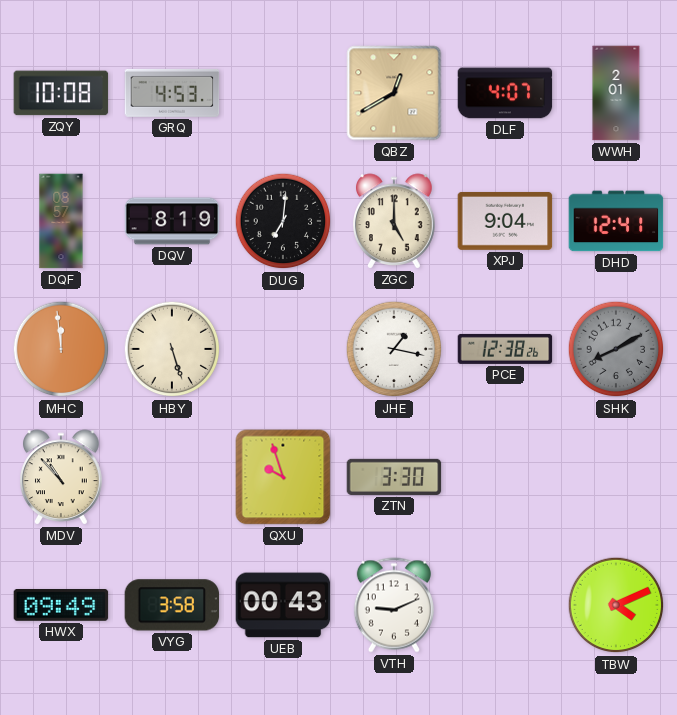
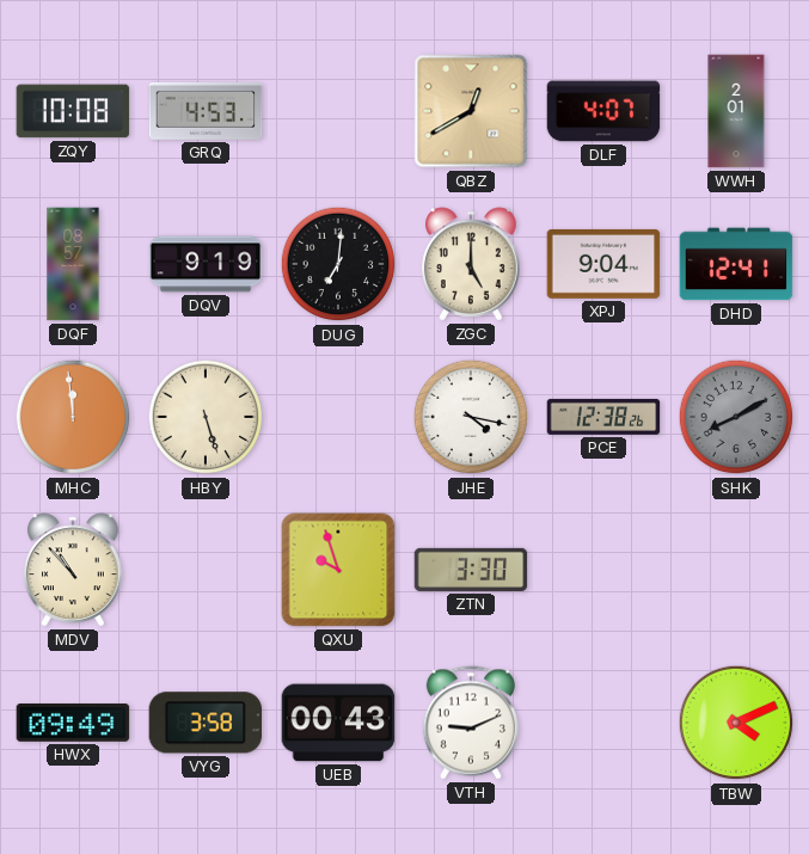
DQV: 8:19 -> 9:19 (206, 264)
JHE: 1:17 -> 4:17 (471, 417)
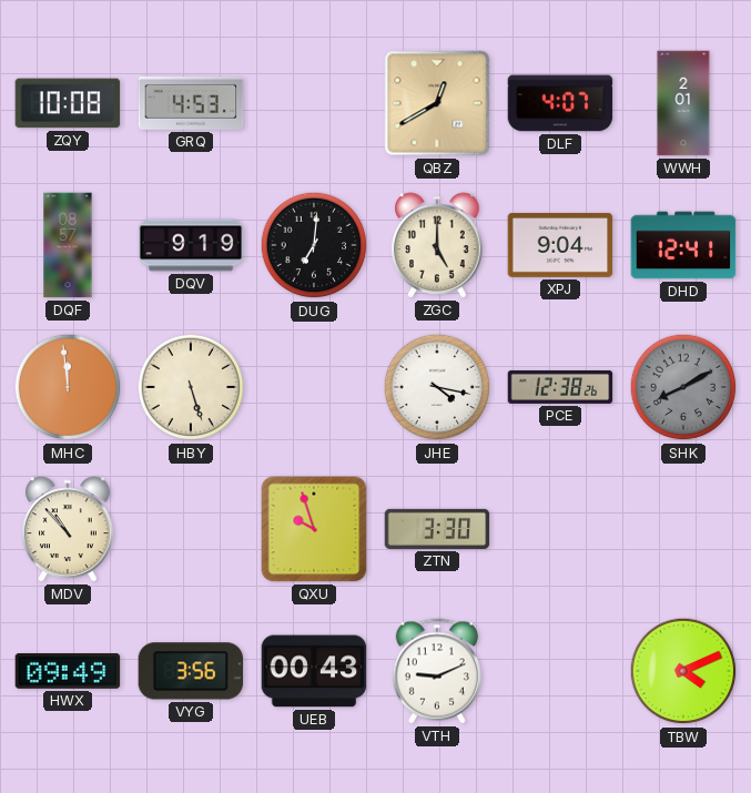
VYG: 3:58 -> 3:56 (191, 671)
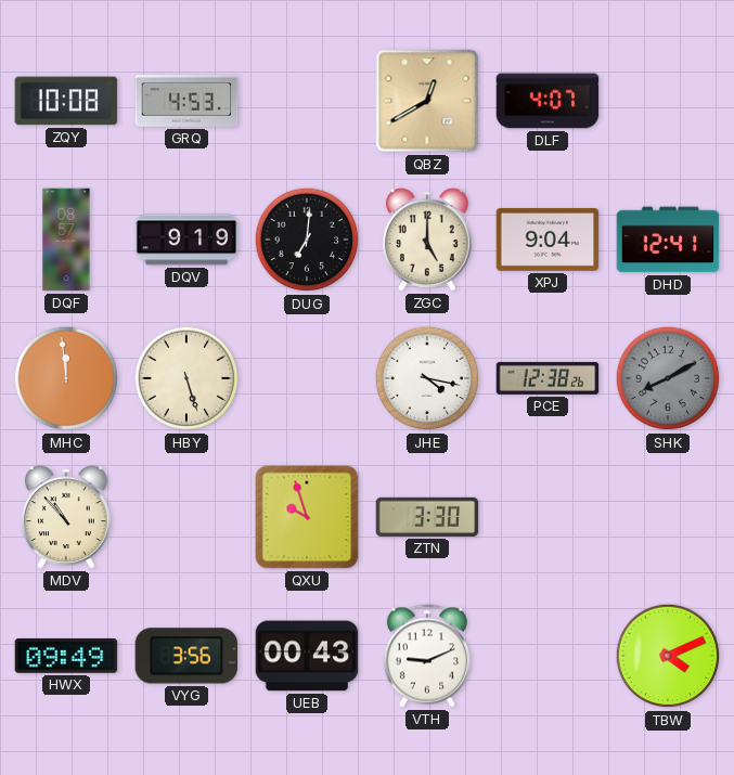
WWH: 2:01 -> none (683, 103)
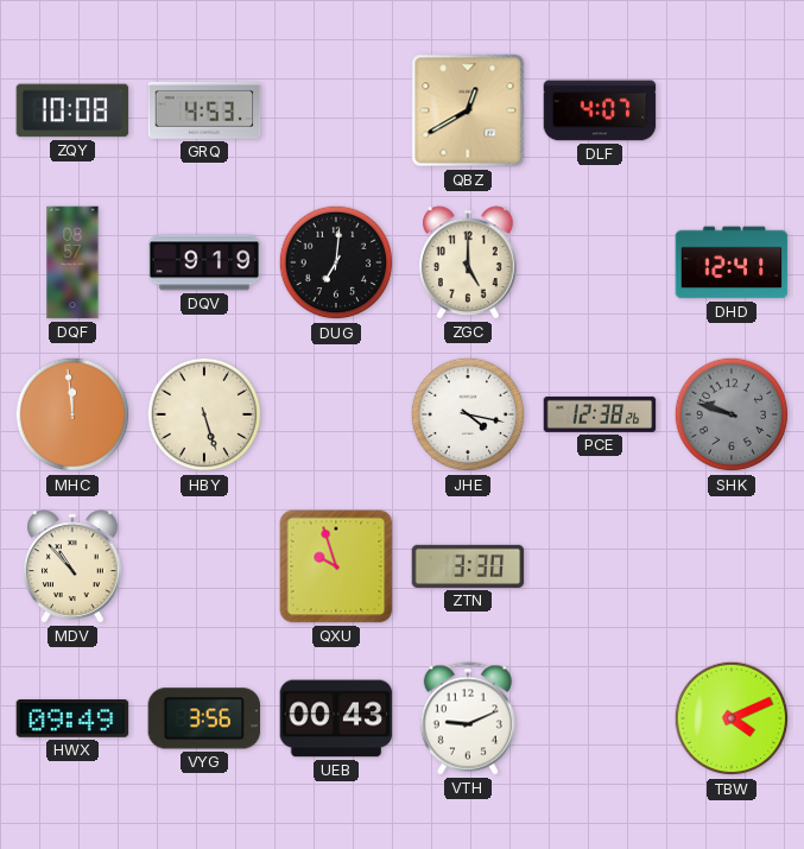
XPJ: 9:04 -> none (548, 240)
SHK: 8:10 -> 9:48 (732, 414)
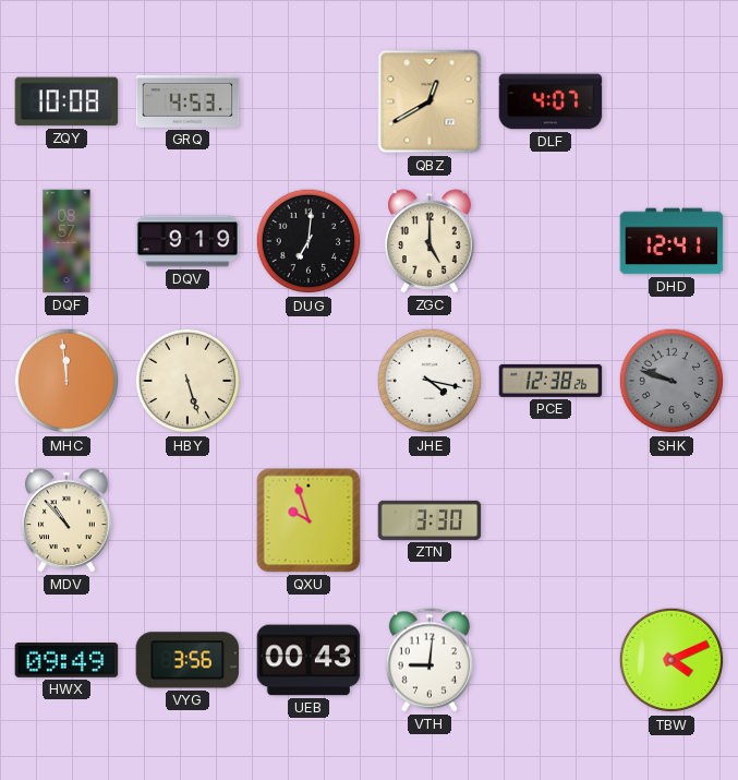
VTH: 9:11 -> 9:01 (430, 660)
